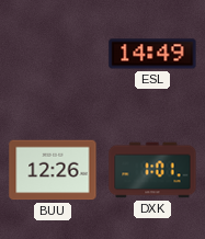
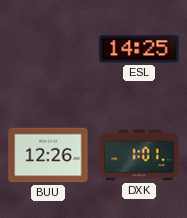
ESL: 14:49 -> 14:25 (139, 49)
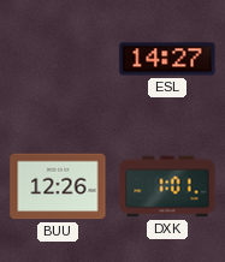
ESL: 14:25 -> 14:27 (167, 59)
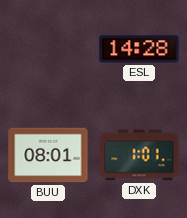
ESL: 14:27 -> 14:28 (139, 49)
BUU: 12:26 -> 08:01 (48, 155)
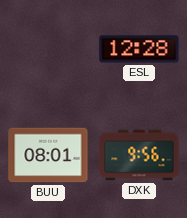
ESL: 14:28 -> 12:28 (139, 49)
DXK: 1:01 -> 9:56 (139, 155)
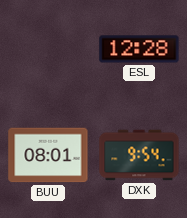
DXK: 9:56 -> 9:54 (139, 155)
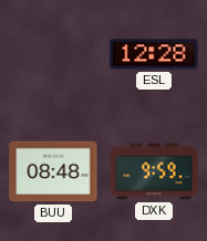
BUU: 08:01 -> 08:48 (53, 171)
DXK: 9:54 -> 9:59 (154, 171)
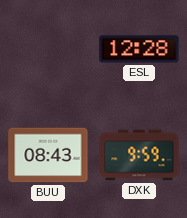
BUU: 08:48 -> 08:43 (48, 155)
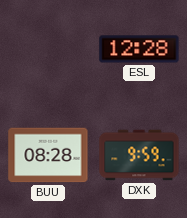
BUU: 08:43 -> 08:28 (48, 155)
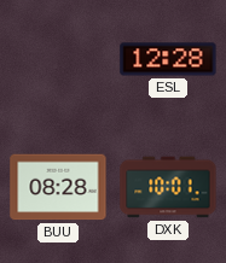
DXK: 9:59 -> 10:01 (168, 187)
